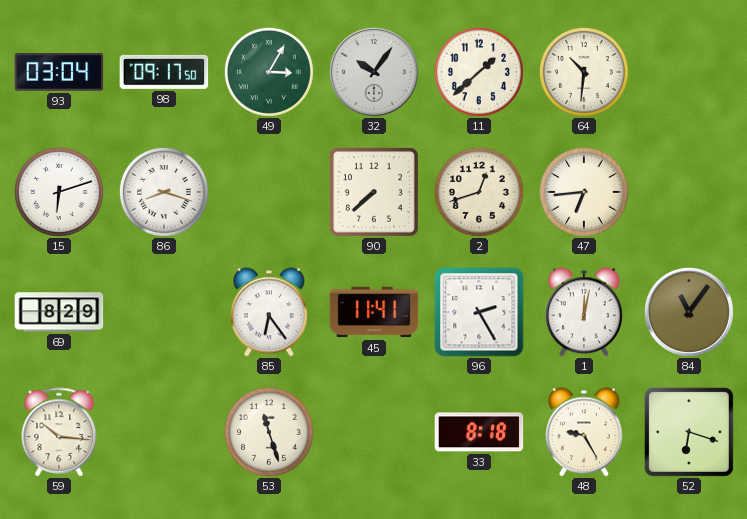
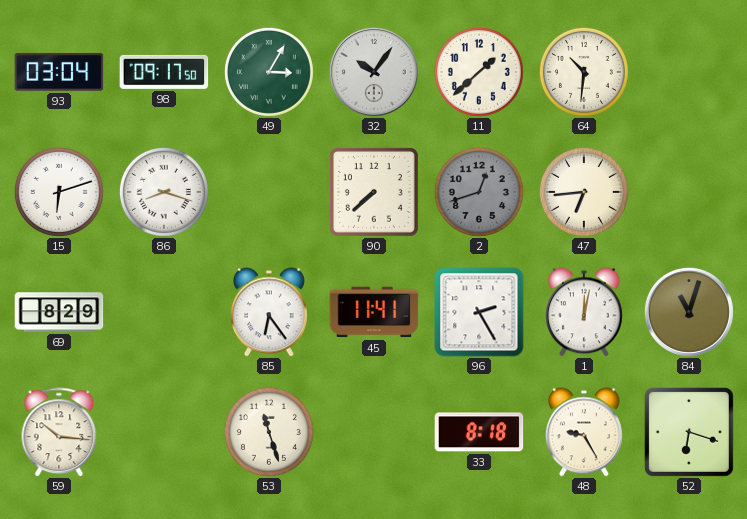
2 dial: cream -> grey (479, 192)
84: 11:06 -> 11:03 (689, 312)
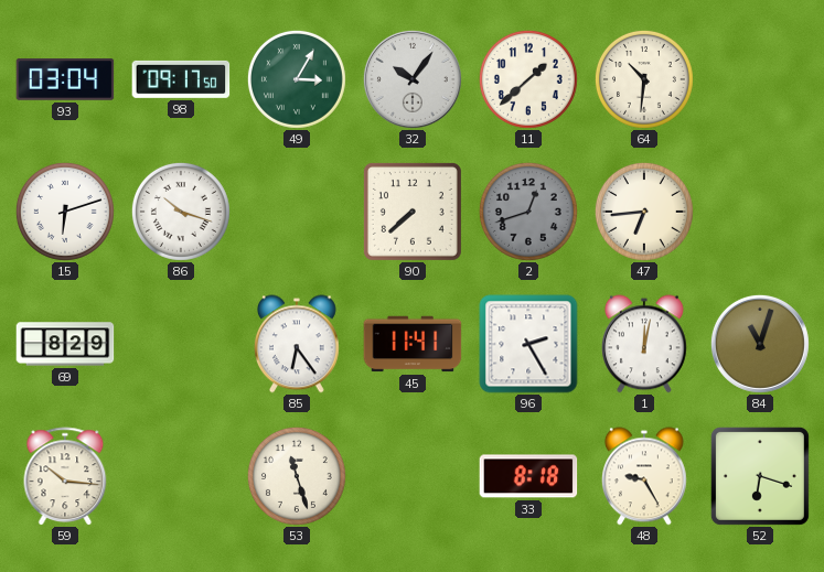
86: 8:18 -> 10:18 (181, 212)
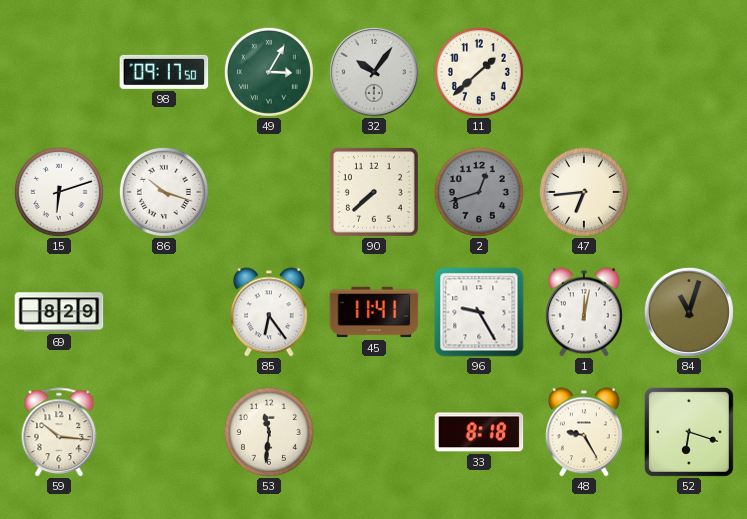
93: 03:04 -> none (65, 79)
64: 10:31 -> none (644, 79)
96: 2:25 -> 9:25 (479, 312)
53: 11:27 -> 11:31 (269, 432)
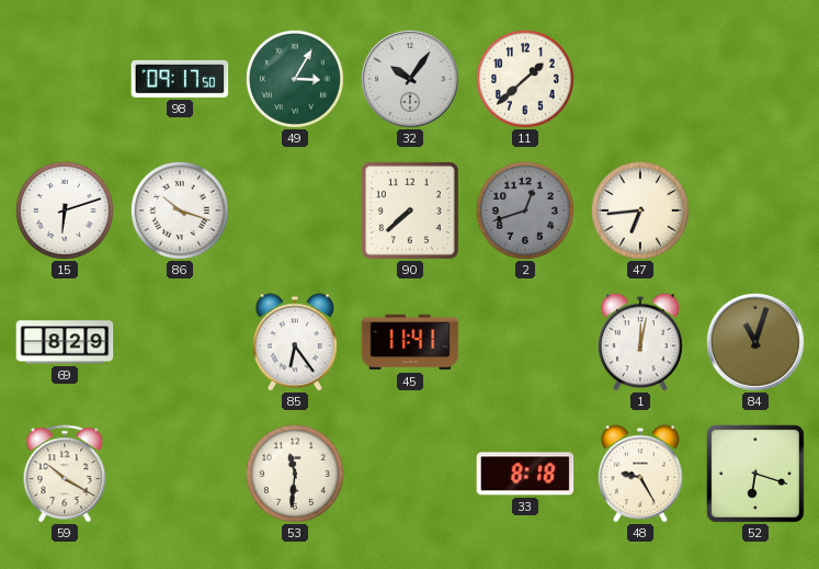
96: 9:25 -> none (479, 312)
59: 10:16 -> 10:20 (65, 474)
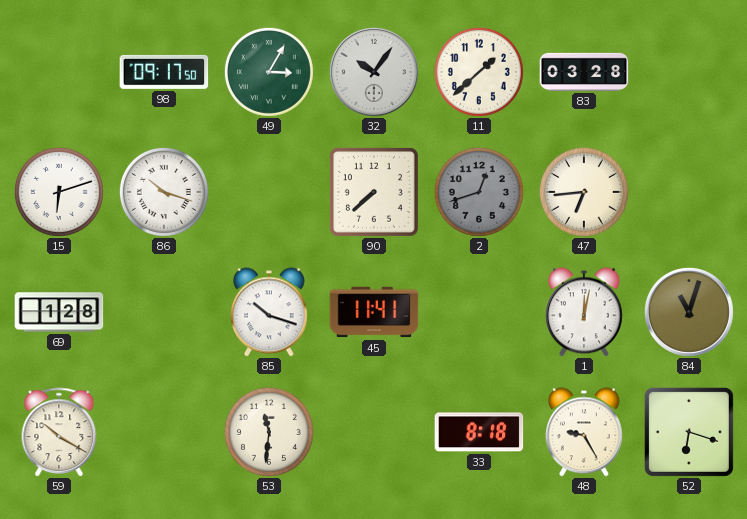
83: none -> 03:28 (584, 72)
69: 8:29 -> 1:28 (59, 312)
85: 6:24 -> 10:18 (269, 312)
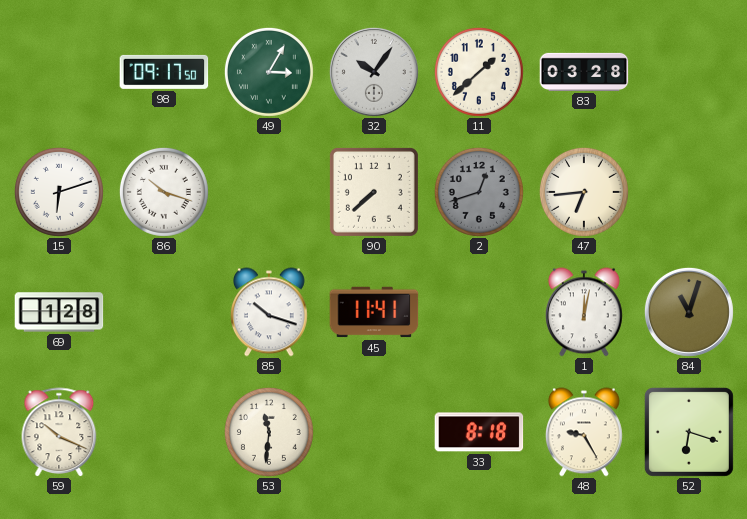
59: 10:20 -> 10:19 (59, 432)
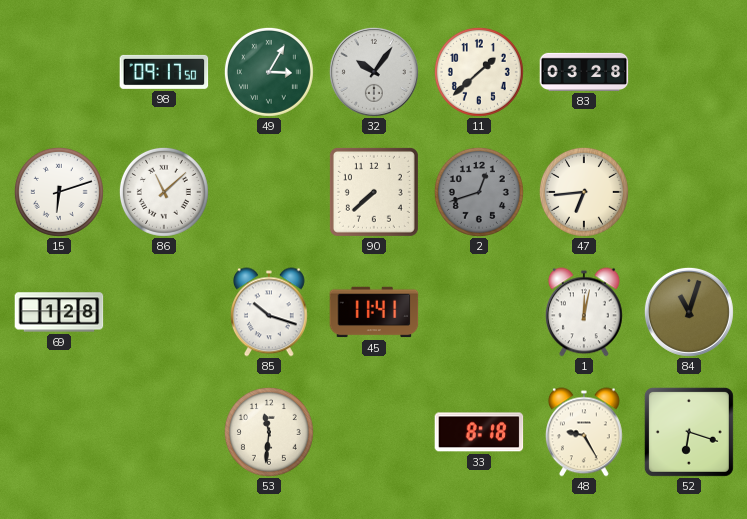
86: 10:18 -> 11:08 (164, 192)
59: 10:19 -> none (59, 432)
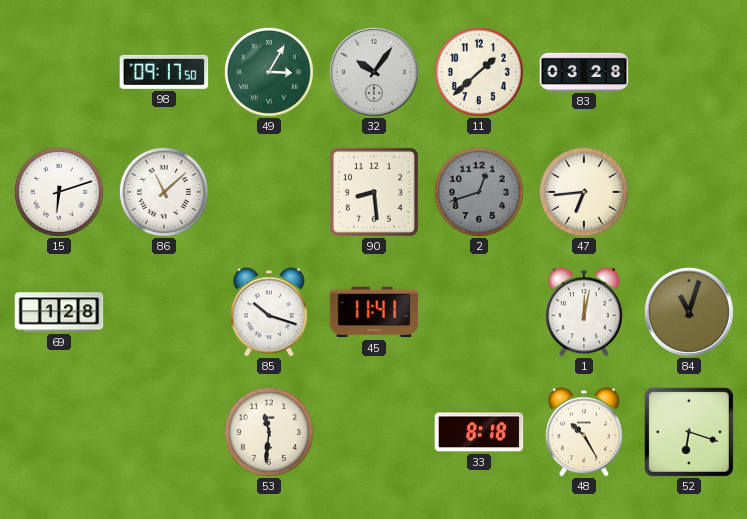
90: 7:38 -> 8:29 (374, 192)
48: 9:25 -> 10:25 (584, 432)
